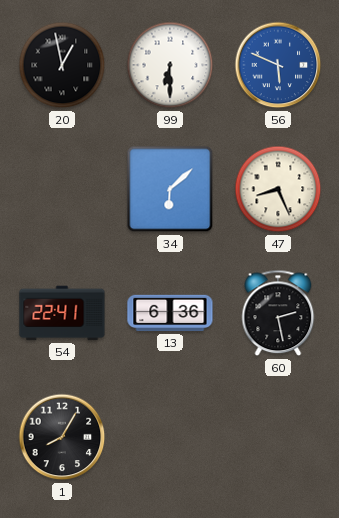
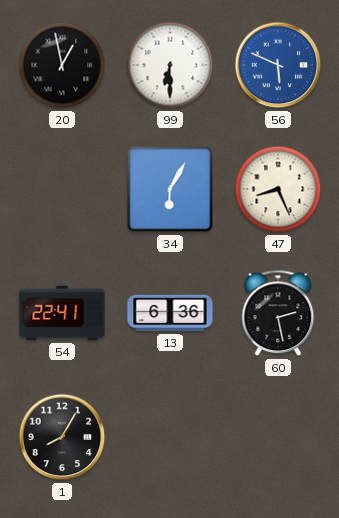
34: 6:08 -> 6:05 (170, 189)
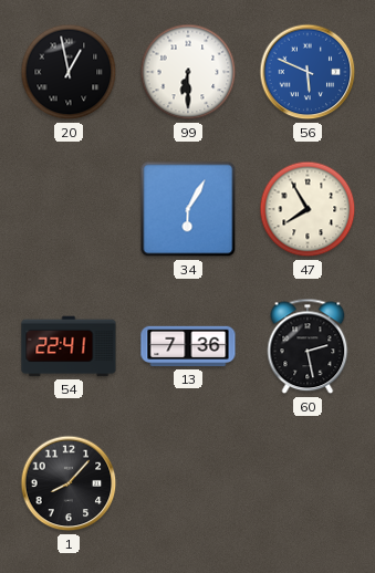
47: 8:26 -> 7:55 (308, 209)
13: 6:36 -> 7:36 (188, 346)
1: 8:05 -> 8:07 (69, 483)
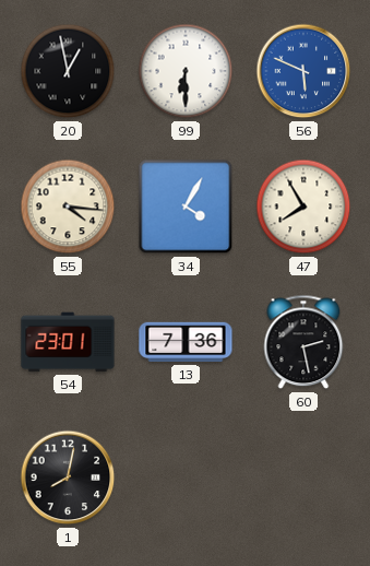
55: none -> 4:16 (68, 207)
34: 6:05 -> 4:05 (186, 207)
54: 22:41 -> 23:01 (68, 342)
1: 8:07 -> 8:02 (68, 477)
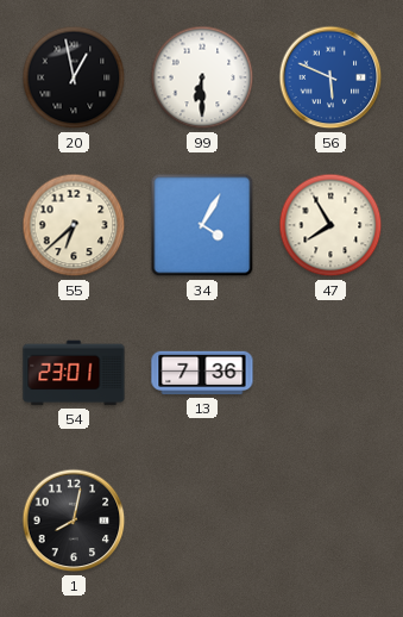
55: 4:16 -> 6:38 (74, 225)
60: 2:28 -> none (303, 342)
